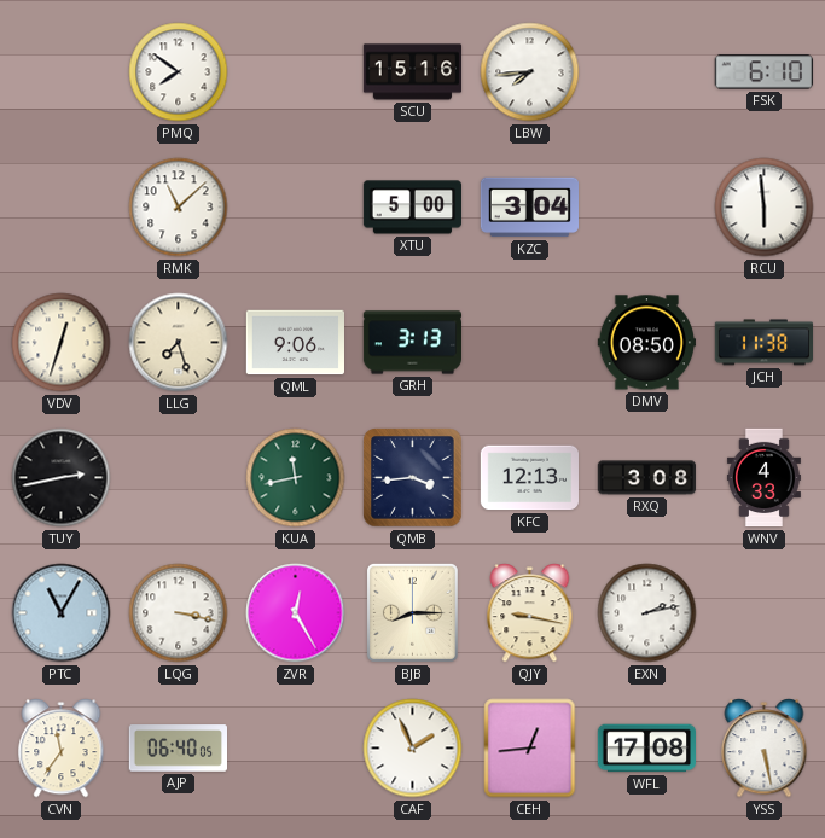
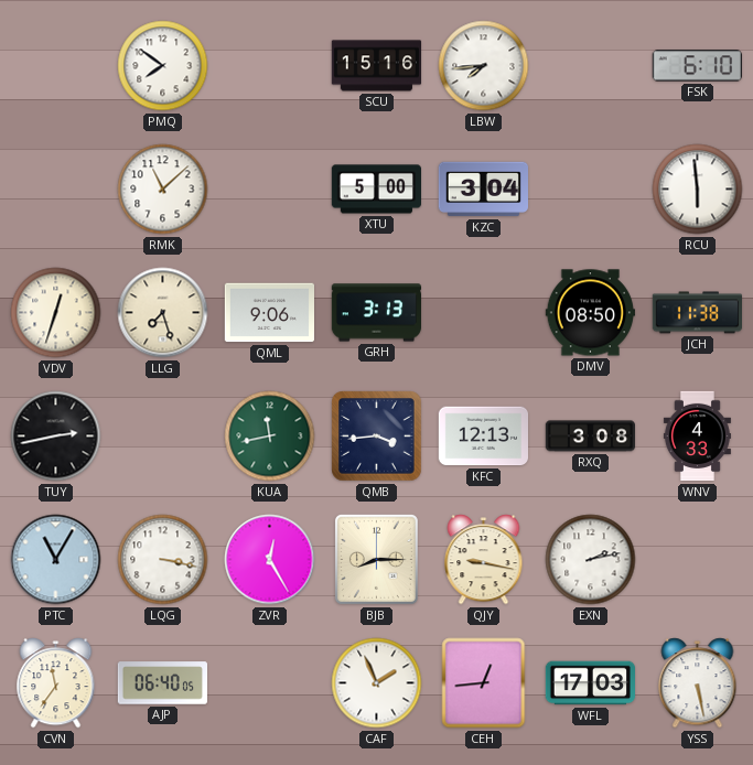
WFL: 17:08 -> 17:03 (591, 683)
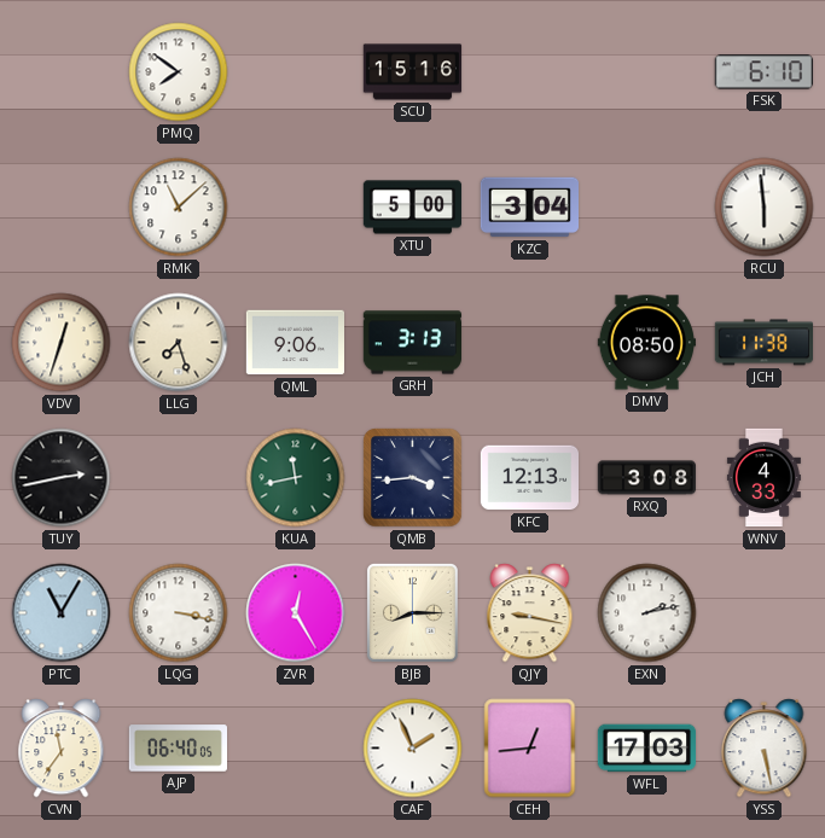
LBW: 7:44 -> none (484, 66)
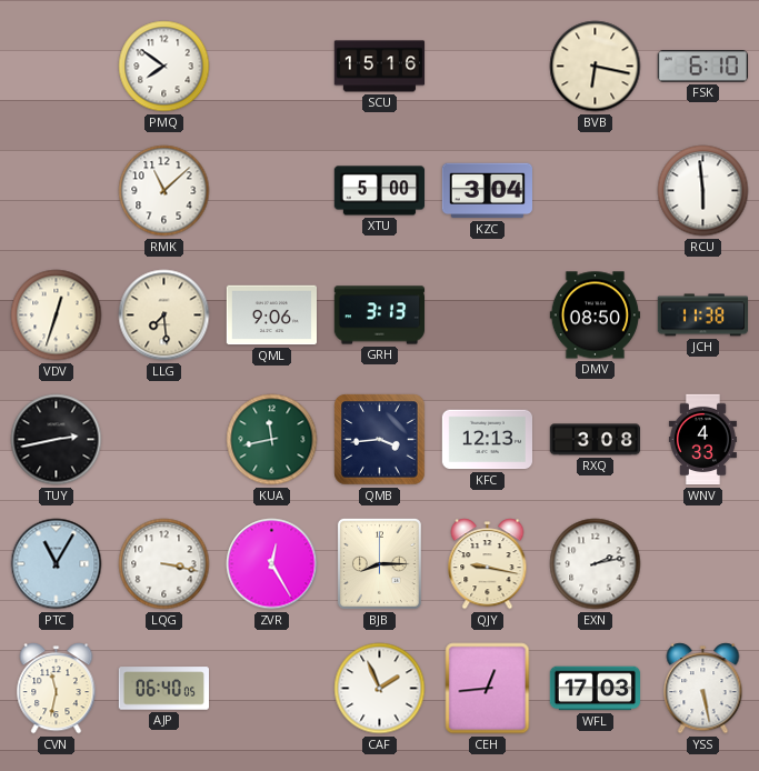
BVB: none -> 6:17 (596, 67)
LLG: 7:27 -> 7:29 (164, 316)
CVN: 11:36 -> 11:32 (57, 689)
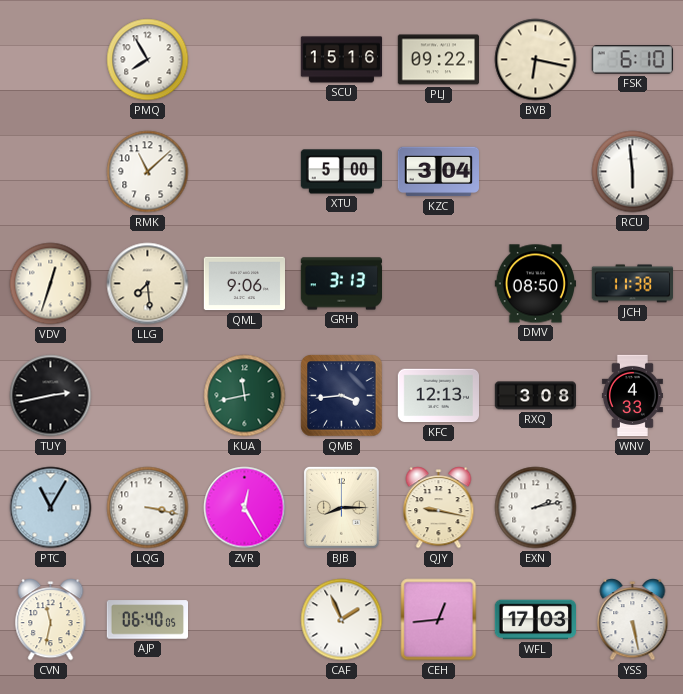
PMQ: 7:51 -> 7:55 (148, 60)
PLJ: none -> 09:22 (438, 60)
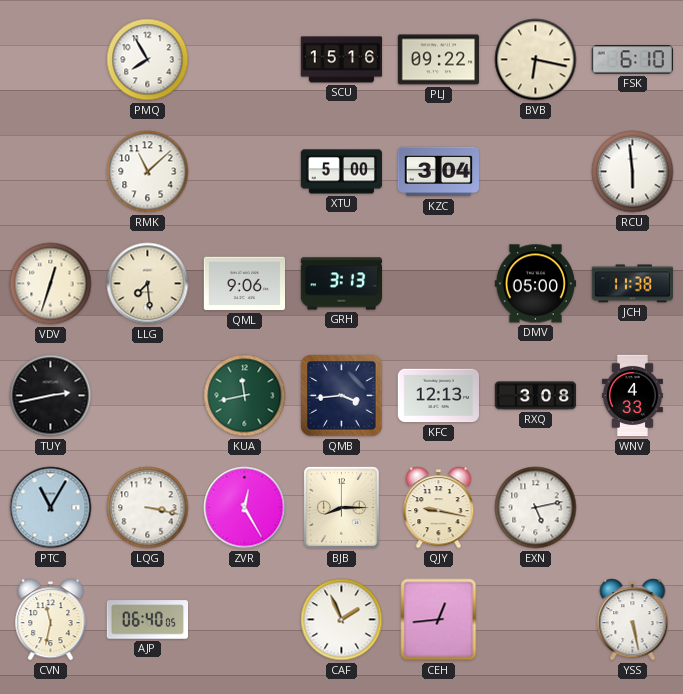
DMV: 08:50 -> 05:00 (535, 284)
EXN: 2:13 -> 5:13 (536, 508)
WFL: 17:03 -> none (536, 620)
